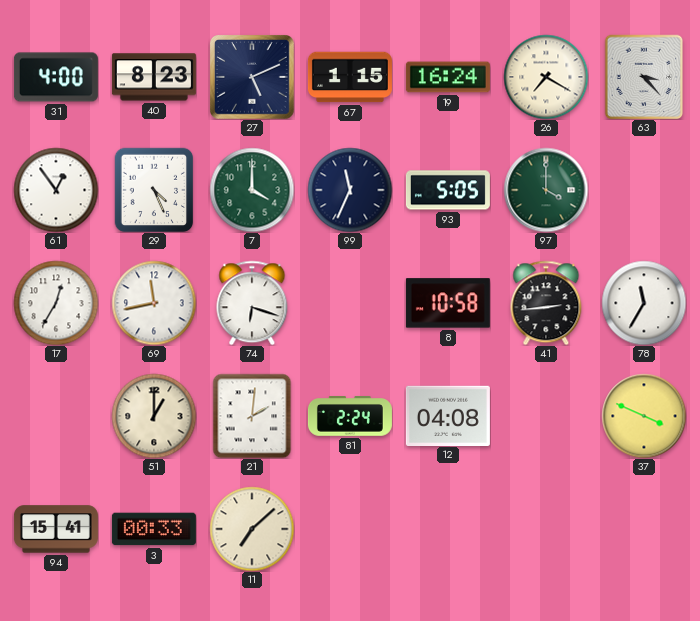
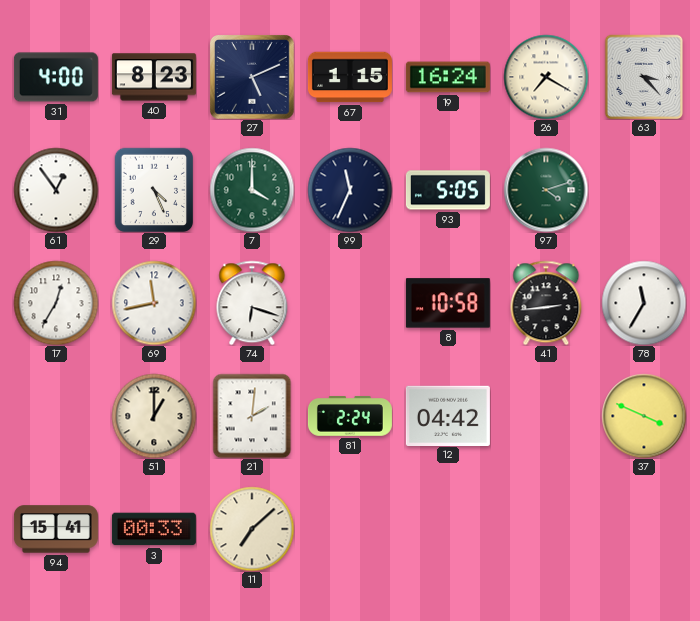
97: 4:00 -> 4:12 (546, 190)
12: 04:08 -> 04:42 (448, 415)
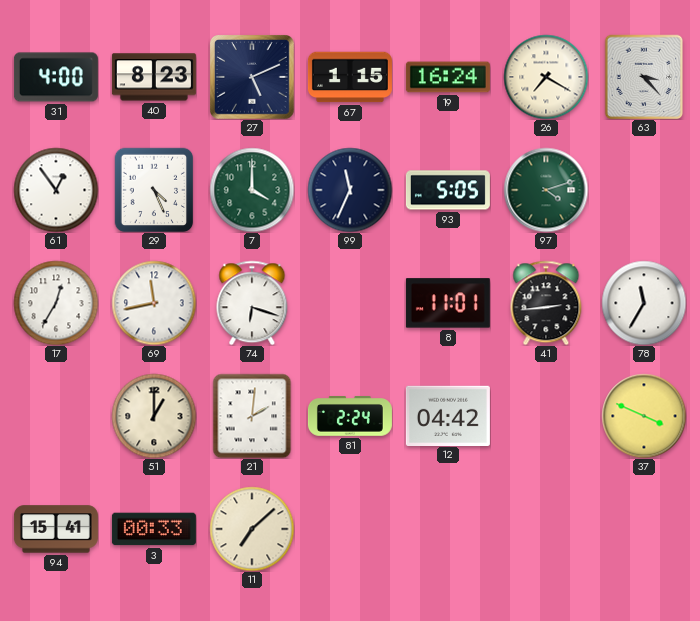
8: 10:58 -> 11:01 (448, 303)
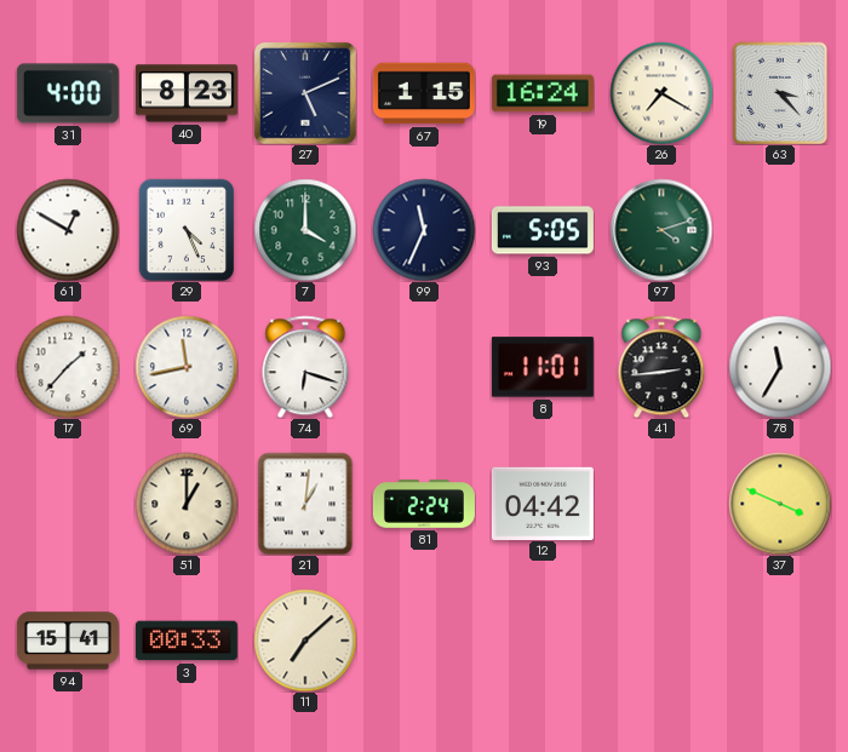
61: 12:54 -> 12:50 (68, 230)
17: 12:35 -> 1:37 (68, 367)
21: 2:01 -> 1:01 (305, 504)
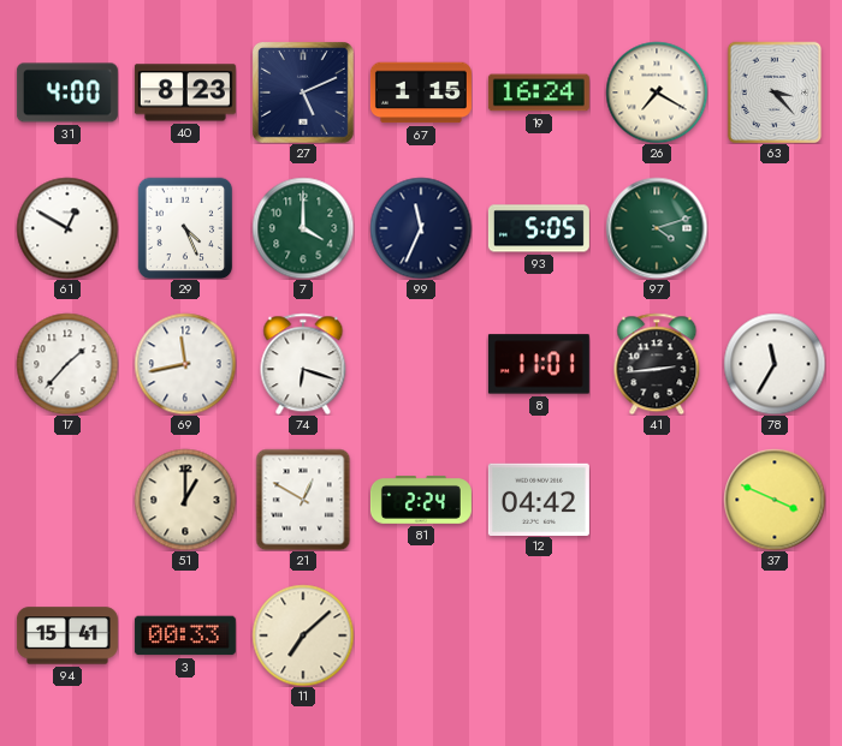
21: 1:01 -> 12:50 (303, 500)
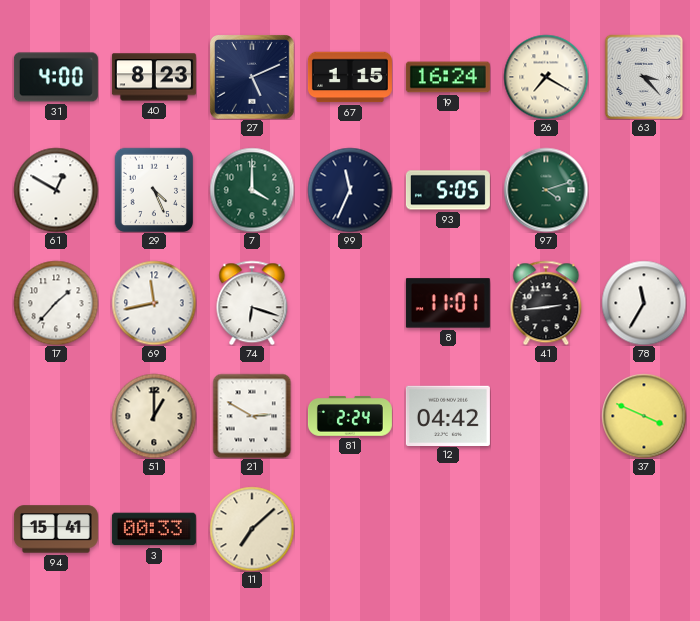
21: 12:50 -> 2:50 (252, 416)
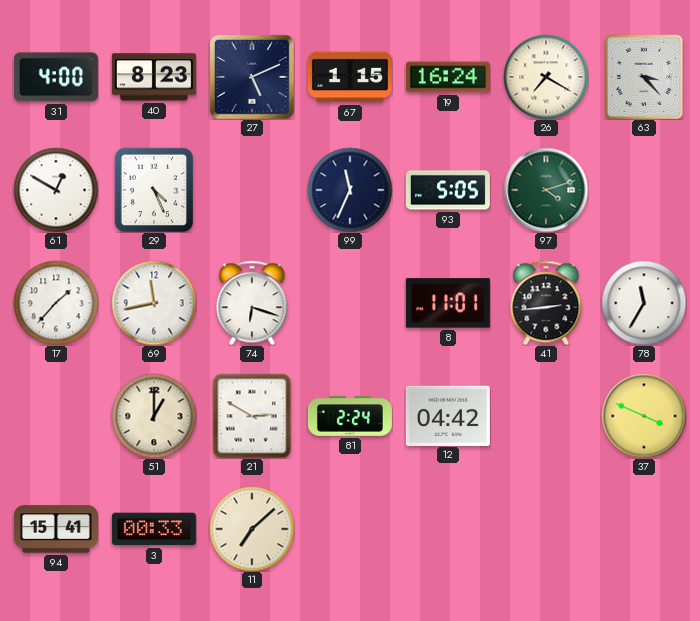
7: 4:00 -> none (252, 190)
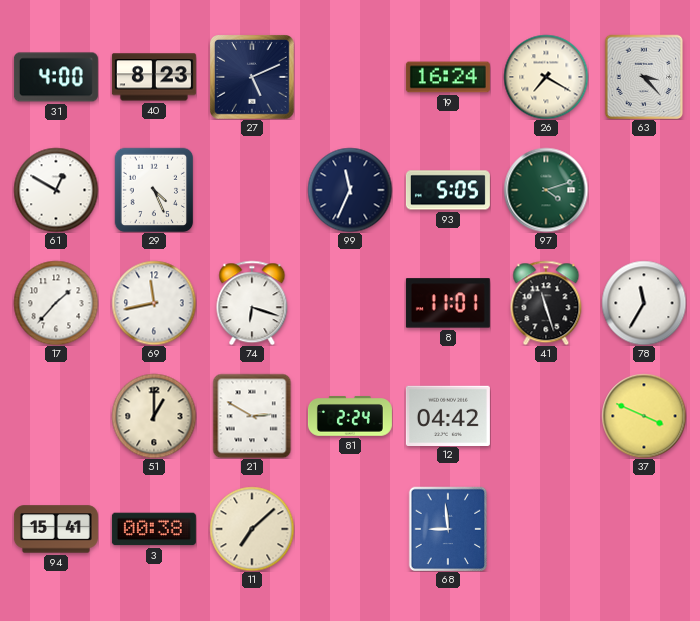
67: 1:15 -> none (350, 77)
41: 2:44 -> 11:27 (546, 303)
3: 00:33 -> 00:38 (154, 529)
68: none -> 8:59 (448, 529)
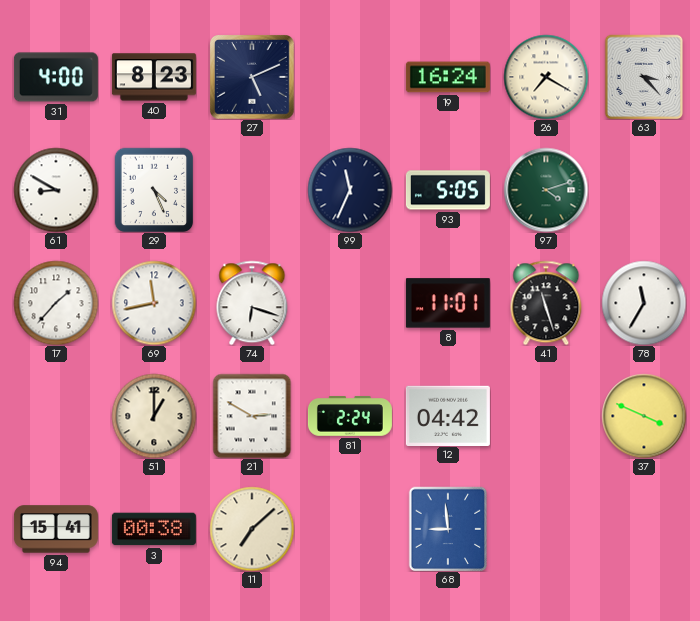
61: 12:50 -> 8:50 (56, 190)
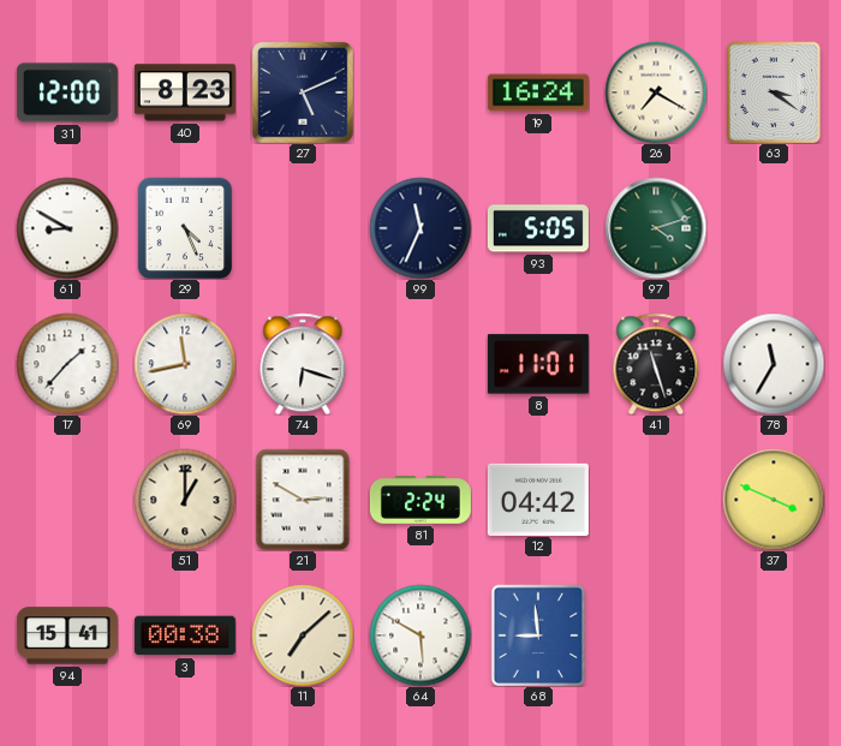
31: 4:00 -> 12:00 (67, 92)
63: 3:23 -> 3:21 (774, 92)
64: none -> 5:50 (421, 635)
